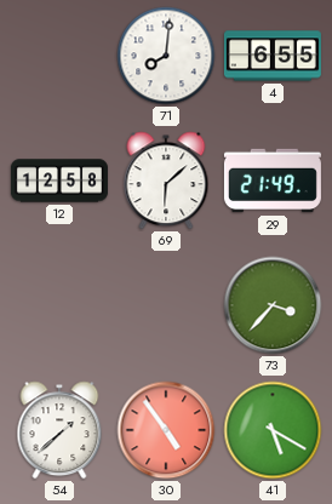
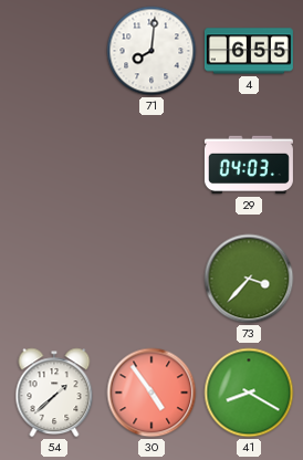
12: 12:58 -> none (59, 181)
69: 6:08 -> none (166, 181)
29: 21:49 -> 04:03 (249, 165)
41: 5:20 -> 8:20 (249, 393)
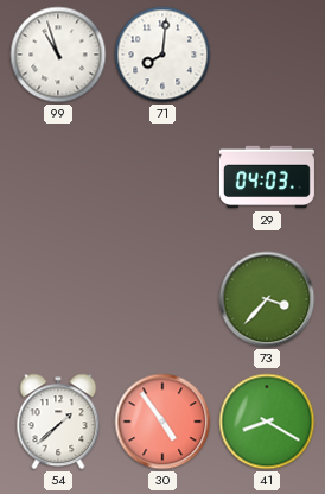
99: none -> 10:57 (58, 55)
4: 6:55 -> none (249, 51)
